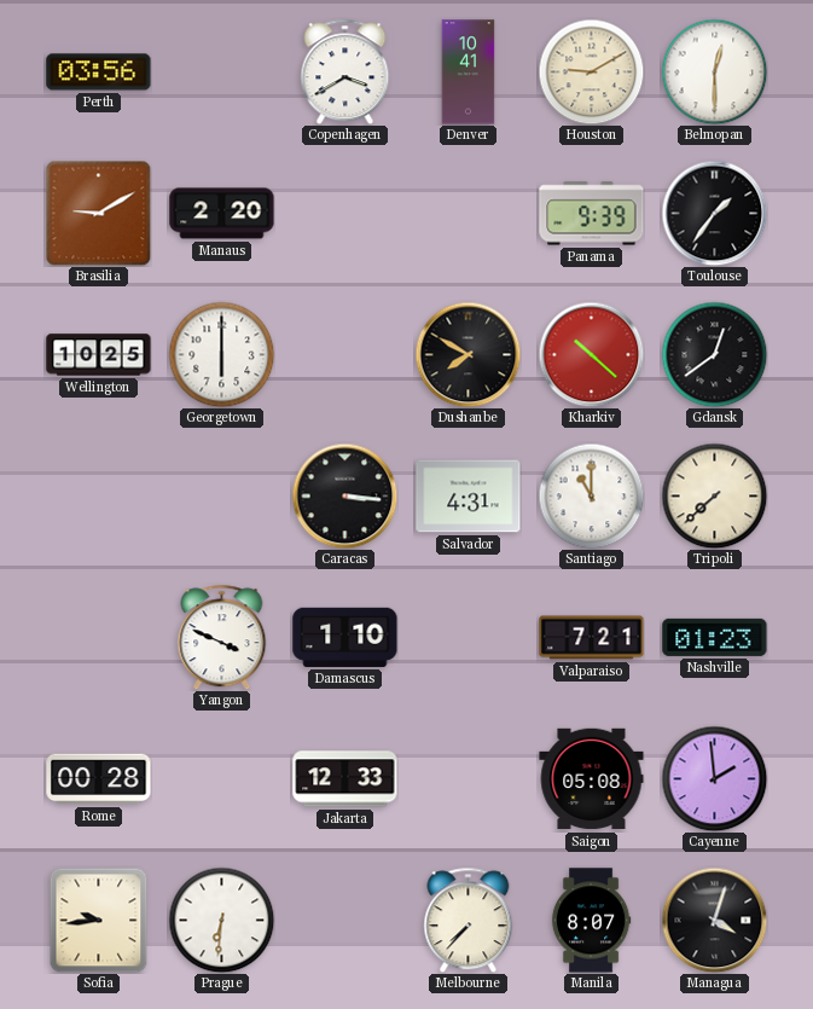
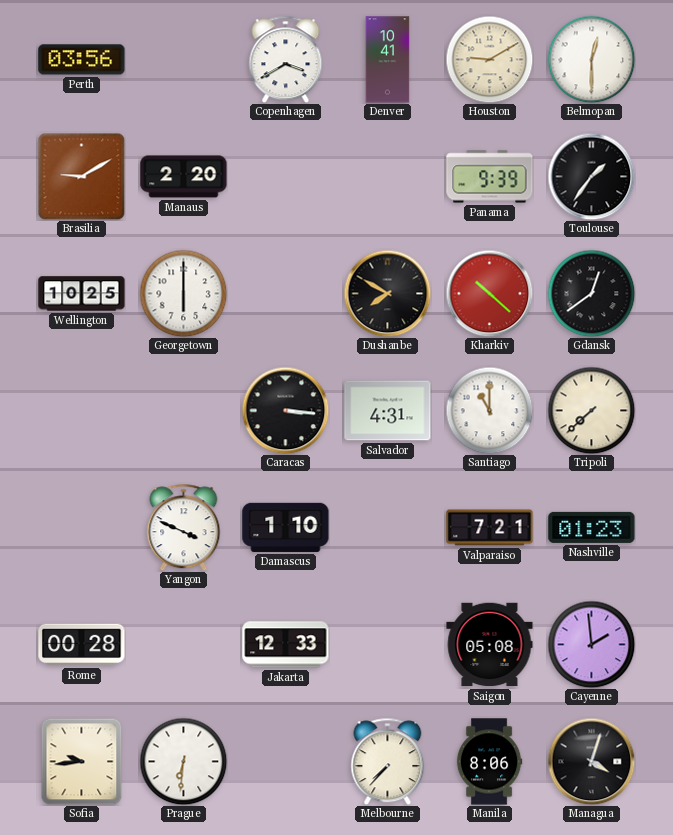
Manila: 8:07 -> 8:06 (489, 762)
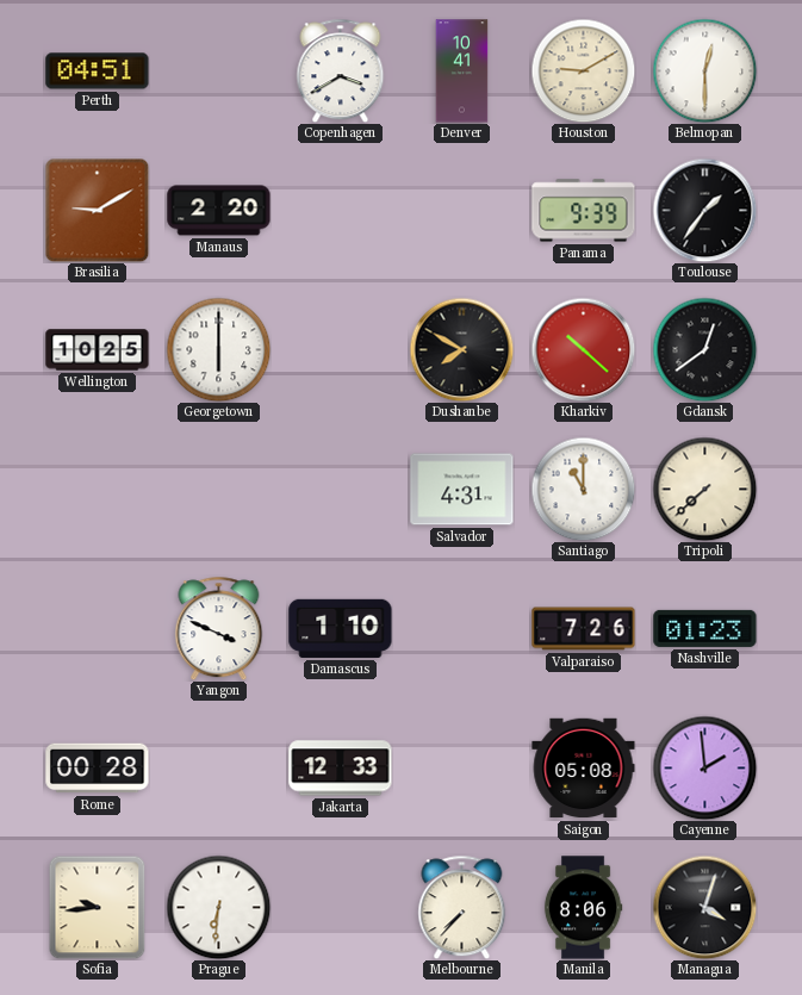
Perth: 03:56 -> 04:51 (98, 71)
Caracas: 3:16 -> none (285, 410)
Valparaiso: 7:21 -> 7:26 (584, 629)
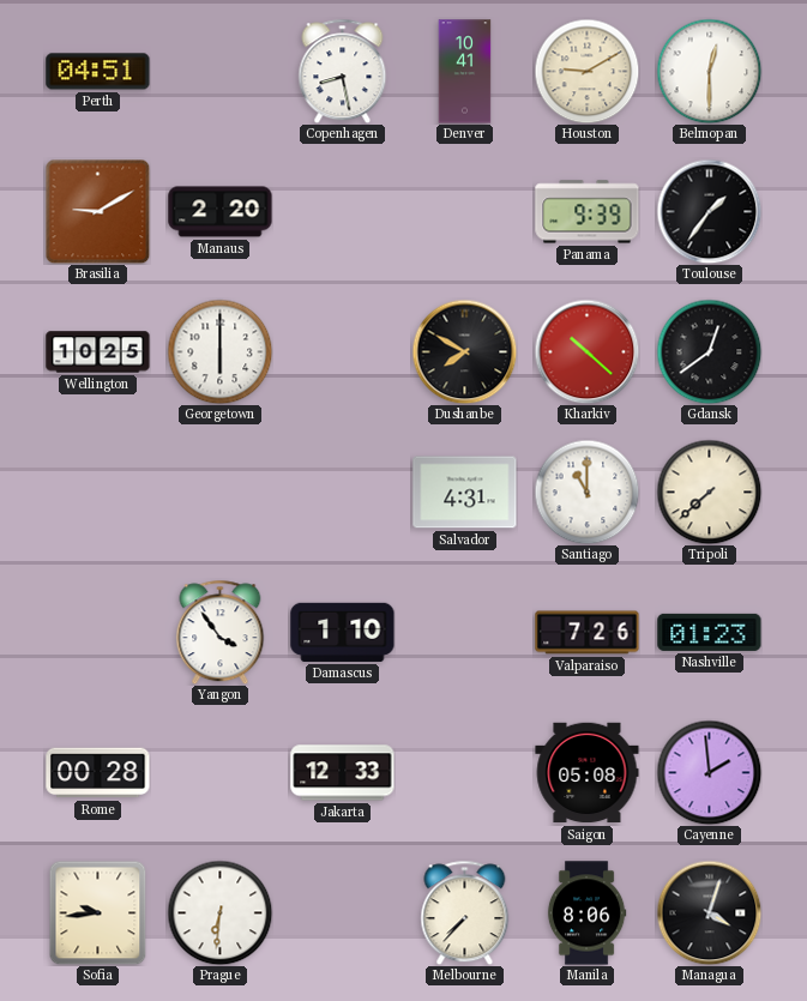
Copenhagen: 3:40 -> 8:28 (343, 71)
Yangon: 3:49 -> 3:54 (221, 632)
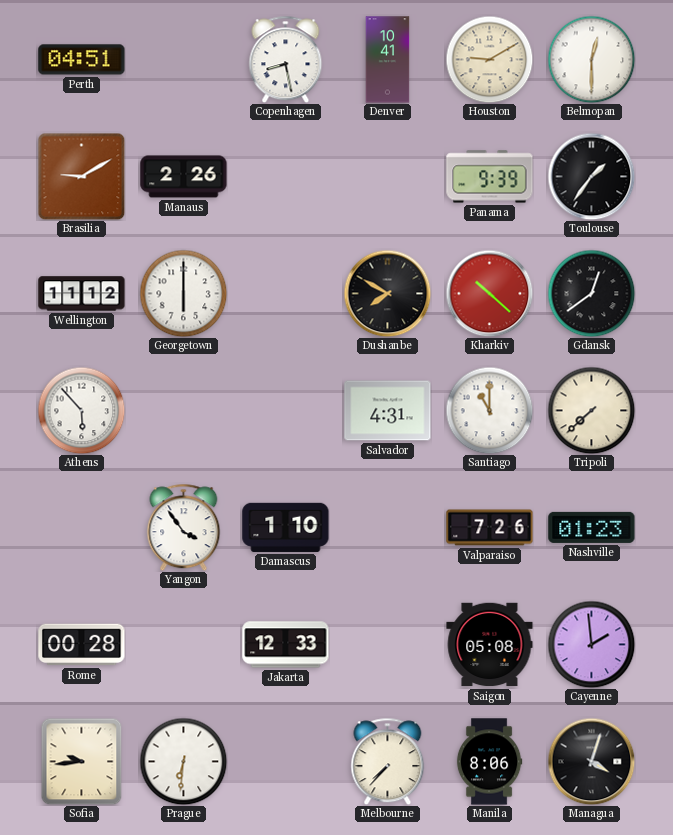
Manaus: 2:20 -> 2:26 (184, 177)
Wellington: 10:25 -> 11:12 (82, 294)
Athens: none -> 5:53 (81, 410)
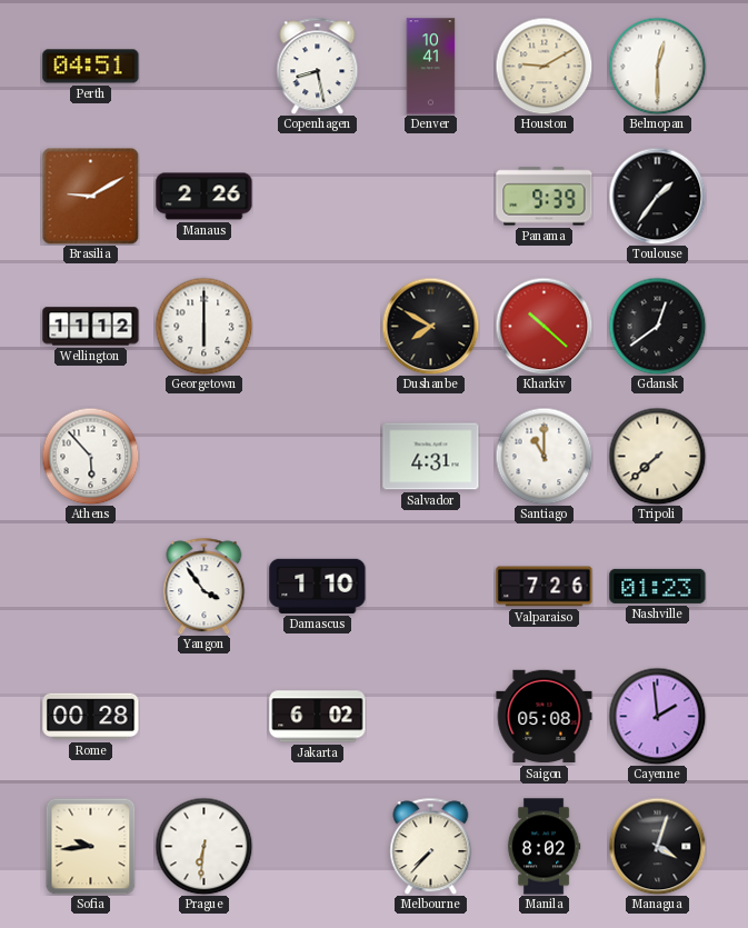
Jakarta: 12:33 -> 6:02 (318, 717)
Manila: 8:06 -> 8:02 (543, 847)
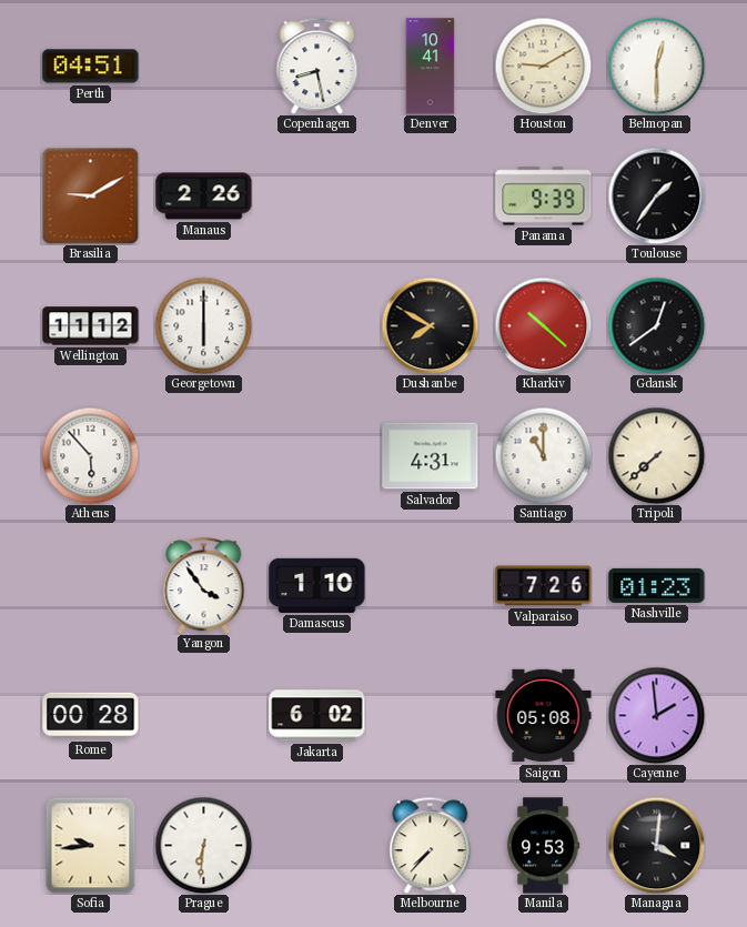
Manila: 8:02 -> 9:53 (543, 846)
Managua: 4:03 -> 4:01 (656, 845)
